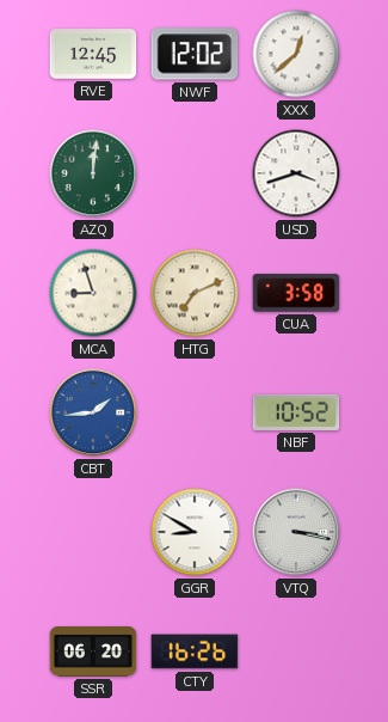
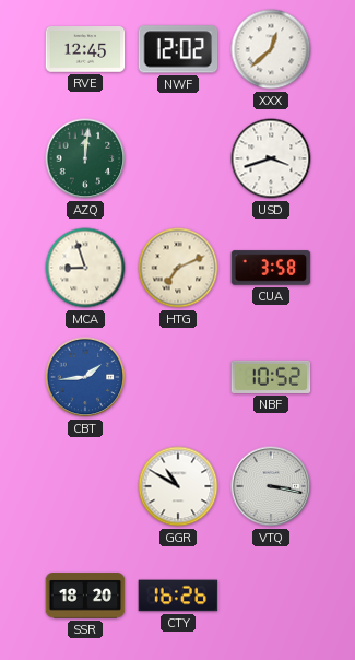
GGR: 8:50 -> 10:50 (178, 486)
SSR: 06:20 -> 18:20 (85, 596)
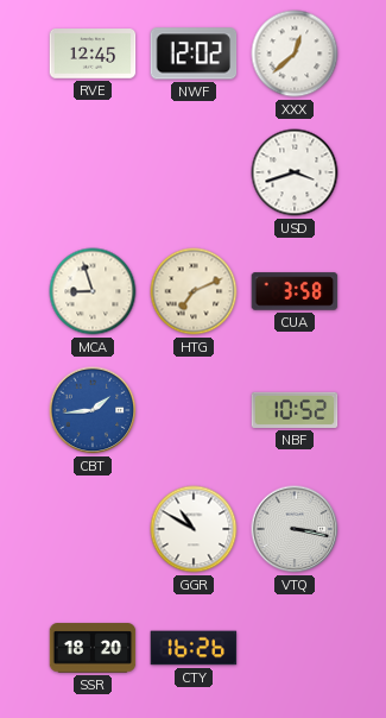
AZQ: 12:01 -> none (85, 158)
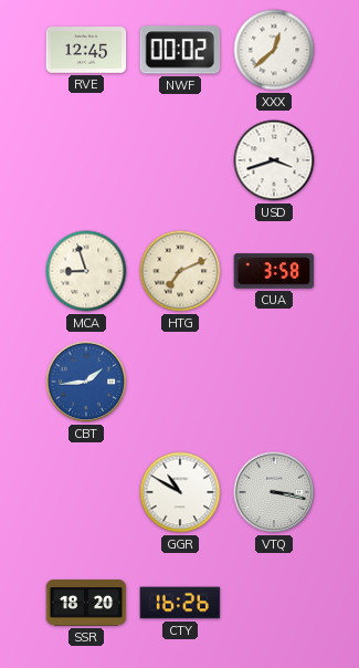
NWF: 12:02 -> 00:02 (180, 50)
NBF: 10:52 -> none (295, 410)
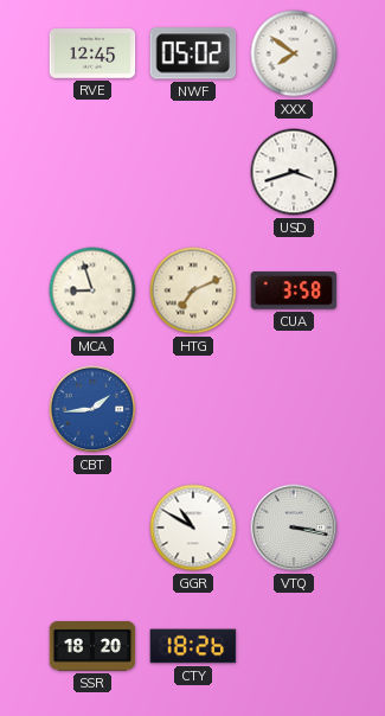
NWF: 00:02 -> 05:02 (193, 53)
XXX: 12:38 -> 7:51 (294, 53)
CTY: 16:26 -> 18:26 (193, 646)
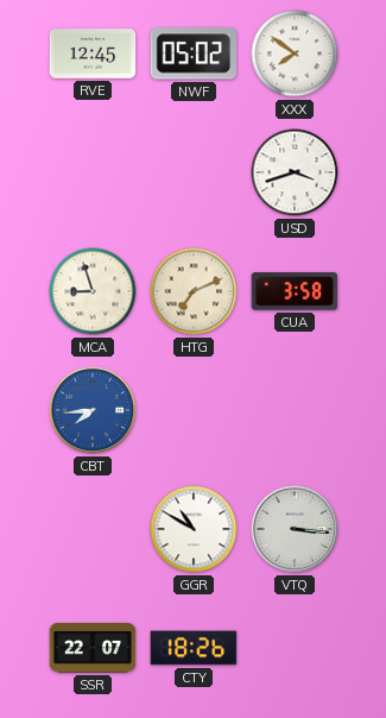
CBT: 1:44 -> 7:44 (93, 410)
VTQ: 3:17 -> 3:16 (295, 529)
SSR: 18:20 -> 22:07 (93, 648)
